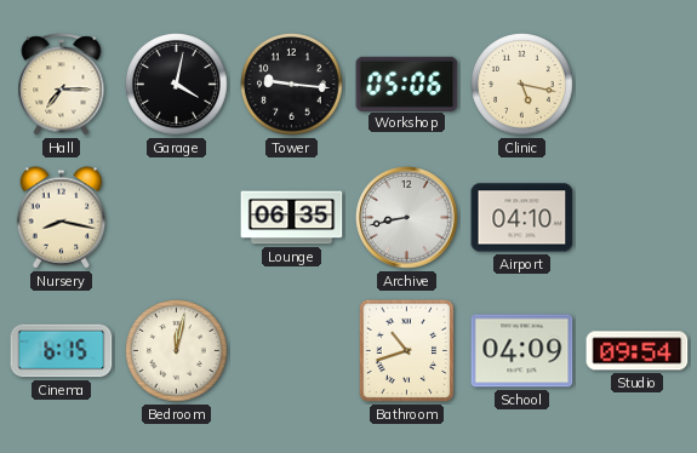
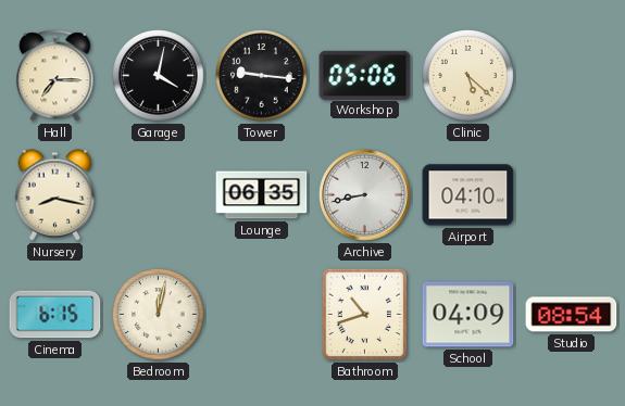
Clinic: 5:17 -> 5:22 (468, 76)
Studio: 09:54 -> 08:54 (572, 315)
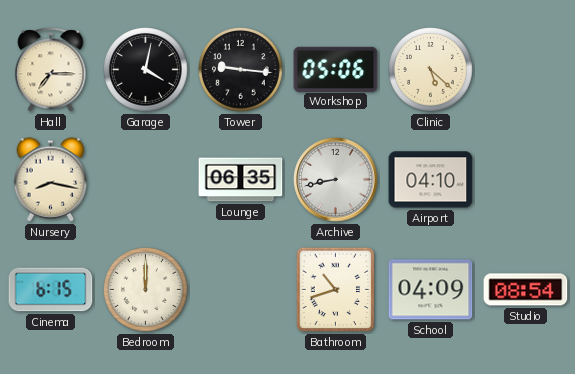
Bedroom: 12:02 -> 12:00 (146, 290)
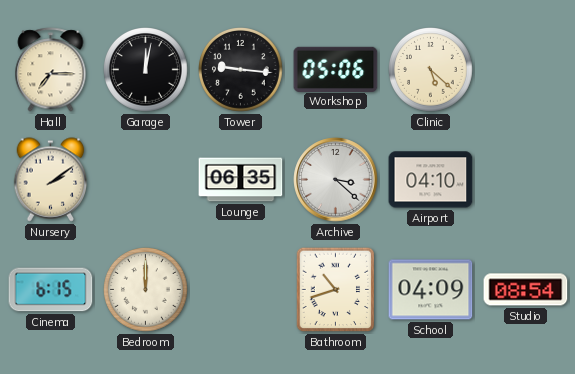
Garage: 4:02 -> 12:02 (146, 70)
Nursery: 8:17 -> 2:09 (51, 180)
Archive: 8:43 -> 3:22 (336, 180)
